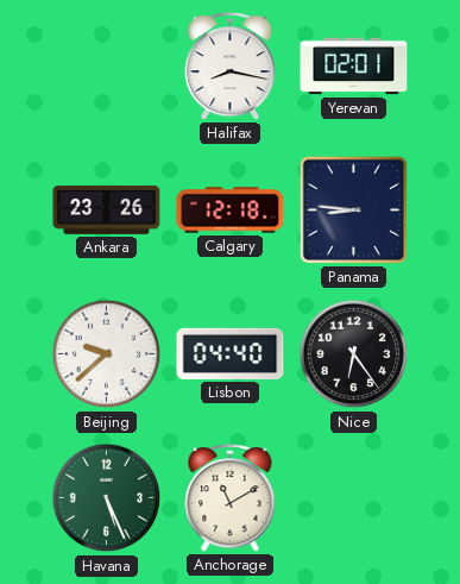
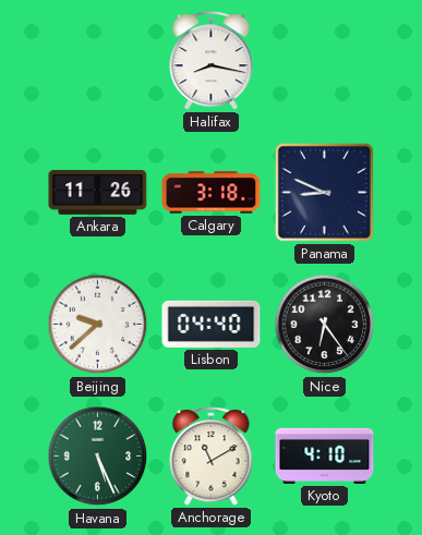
Yerevan: 02:01 -> none (354, 67)
Ankara: 23:26 -> 11:26 (98, 192)
Calgary: 12:18 -> 3:18 (212, 193)
Panama: 8:46 -> 8:49 (324, 192)
Kyoto: none -> 4:10 (325, 455)
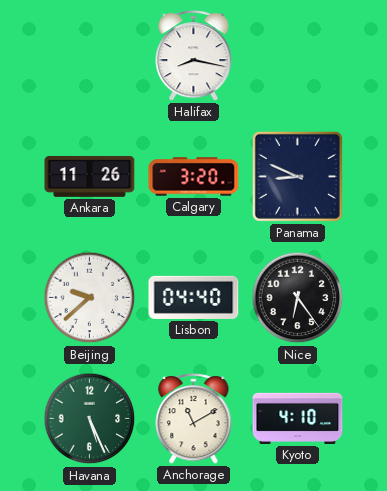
Calgary: 3:18 -> 3:20 (194, 177)
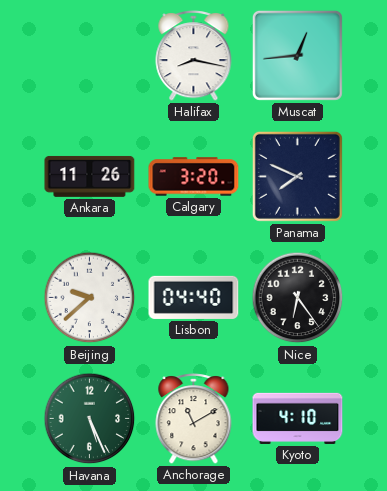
Muscat: none -> 12:44 (297, 55)
Panama: 8:49 -> 7:49 (297, 176)
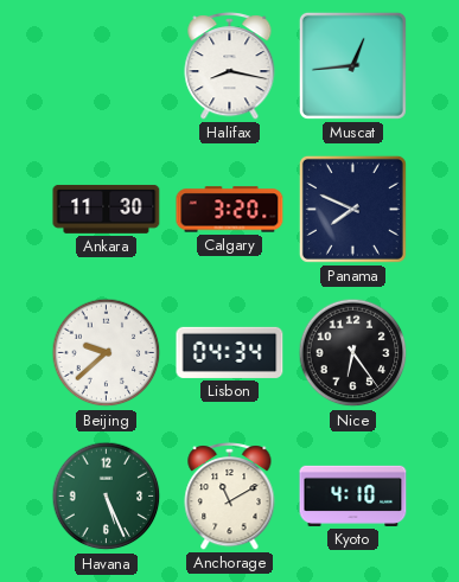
Ankara: 11:26 -> 11:30 (107, 209)
Lisbon: 04:40 -> 04:34 (230, 352)
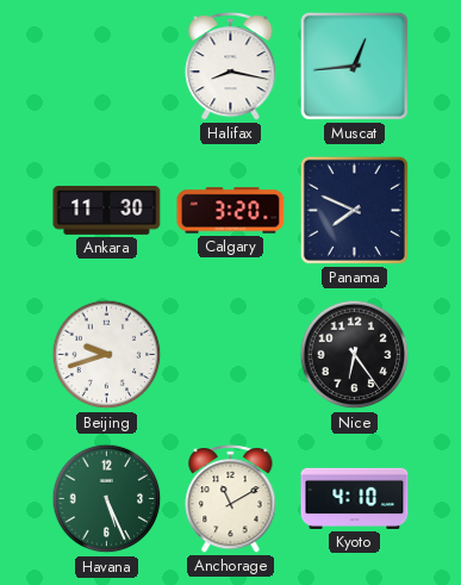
Beijing: 9:38 -> 9:42 (107, 355)
Lisbon: 04:34 -> none (230, 352)
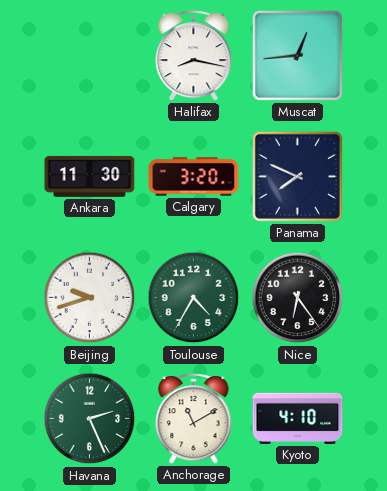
Toulouse: none -> 4:35 (194, 298)
Havana: 5:26 -> 2:26 (90, 419)
